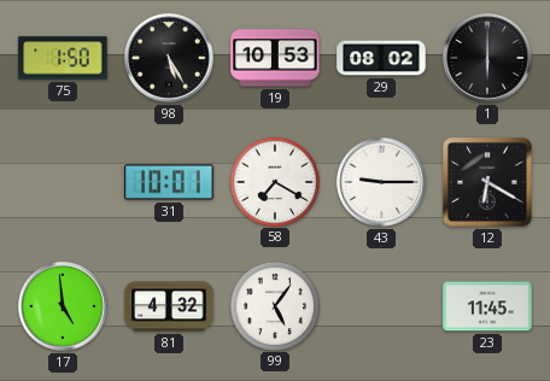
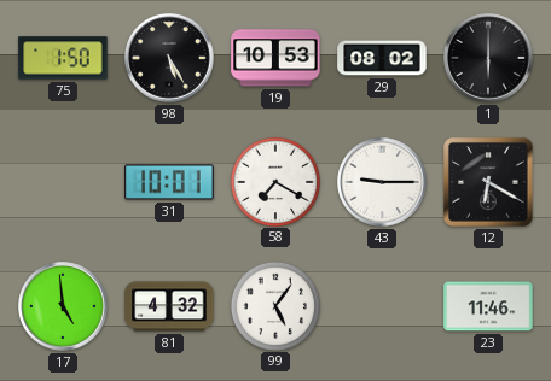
23: 11:45 -> 11:46 (488, 306)
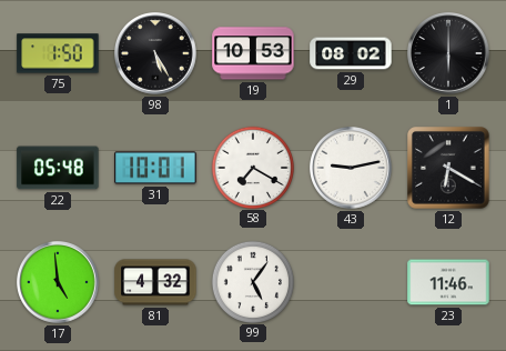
22: none -> 05:48 (58, 168)
43: 9:15 -> 9:13 (352, 169)
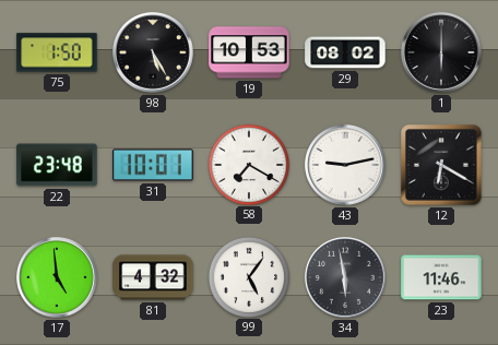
22: 05:48 -> 23:48 (57, 165)
34: none -> 5:58 (346, 278)
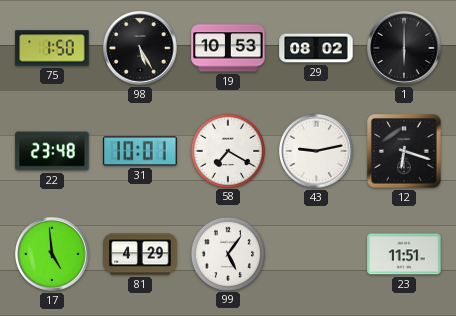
12: 6:20 -> 6:18 (404, 151)
81: 4:32 -> 4:29 (140, 254)
34: 5:58 -> none (346, 278)
23: 11:46 -> 11:51 (404, 254)
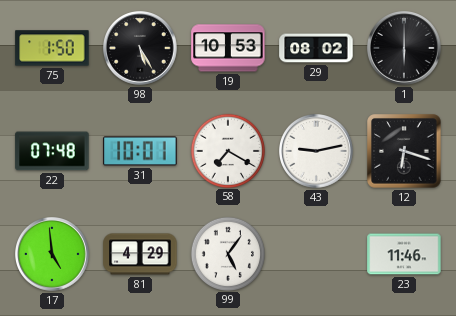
22: 23:48 -> 07:48 (52, 151)
23: 11:51 -> 11:46 (404, 254)
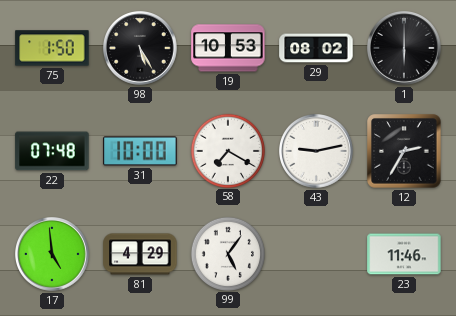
31: 10:01 -> 10:00 (140, 151)
12: 6:18 -> 2:35 (404, 151)
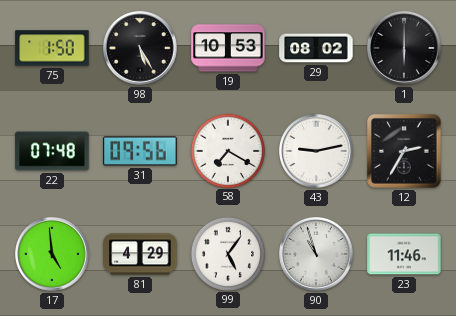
31: 10:00 -> 09:56 (140, 151)
90: none -> 10:57 (317, 255)
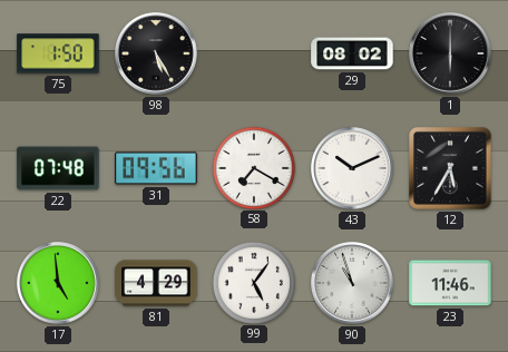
19: 10:53 -> none (228, 48)
43: 9:13 -> 10:11 (353, 169)
12: 2:35 -> 5:35 (450, 168)
